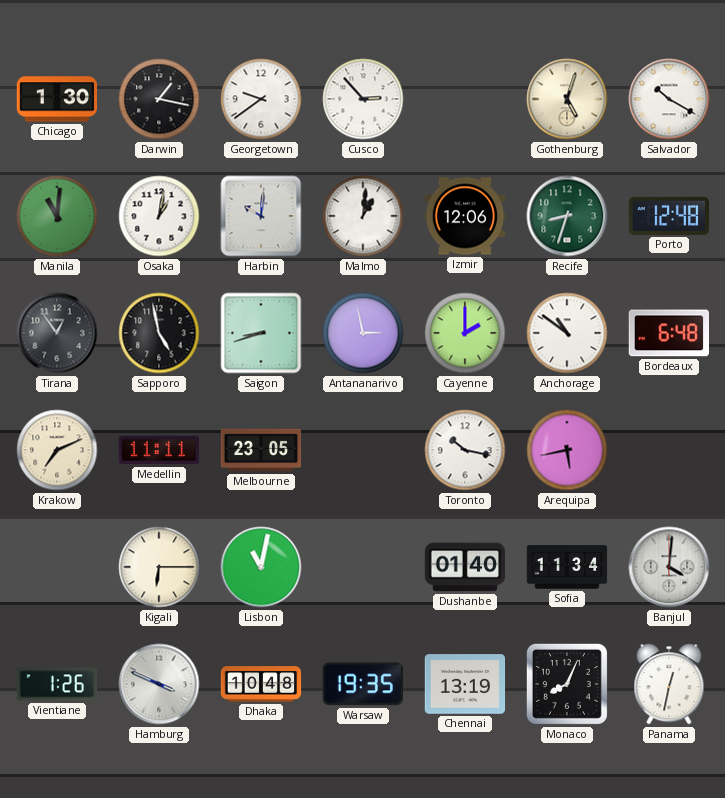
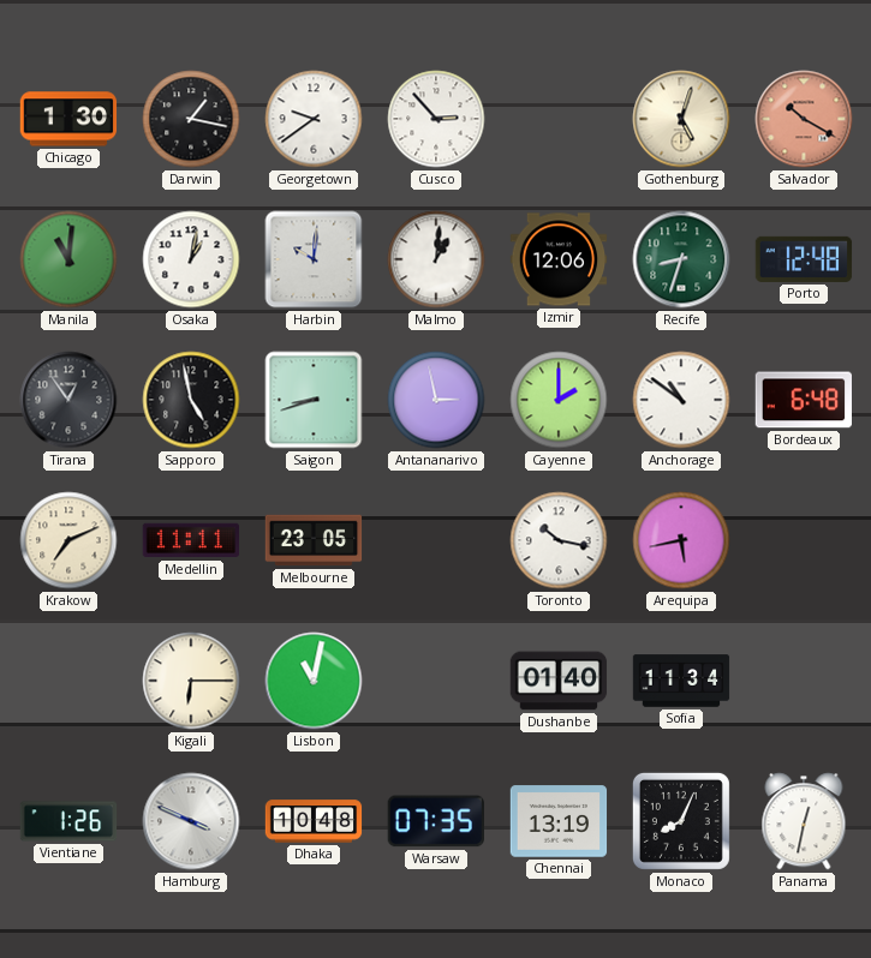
Salvador dial: white -> salmon (804, 119)
Banjul: 4:01 -> none (669, 567)
Warsaw: 19:35 -> 07:35 (436, 821)
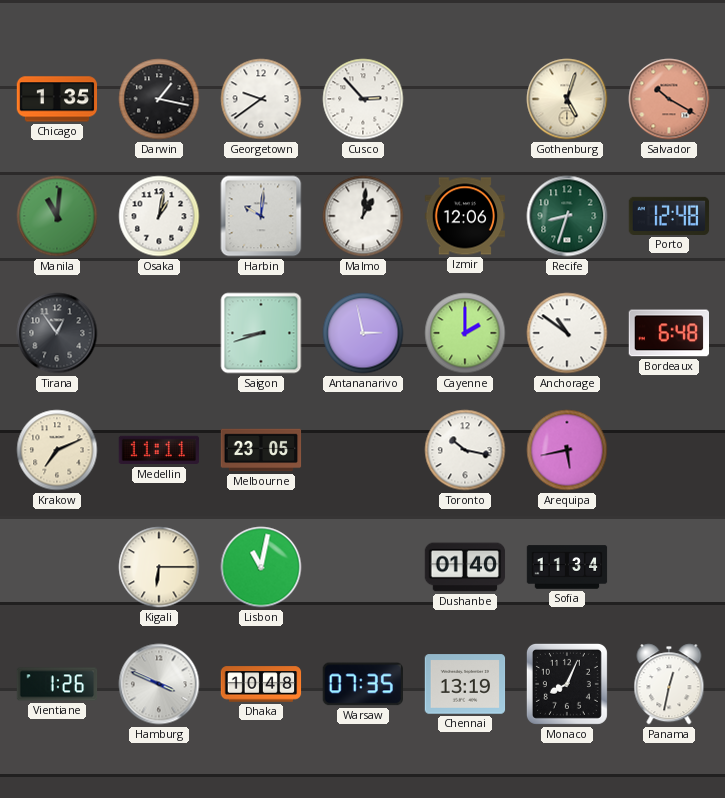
Chicago: 1:30 -> 1:35 (57, 99)
Sapporo: 4:58 -> none (191, 400)
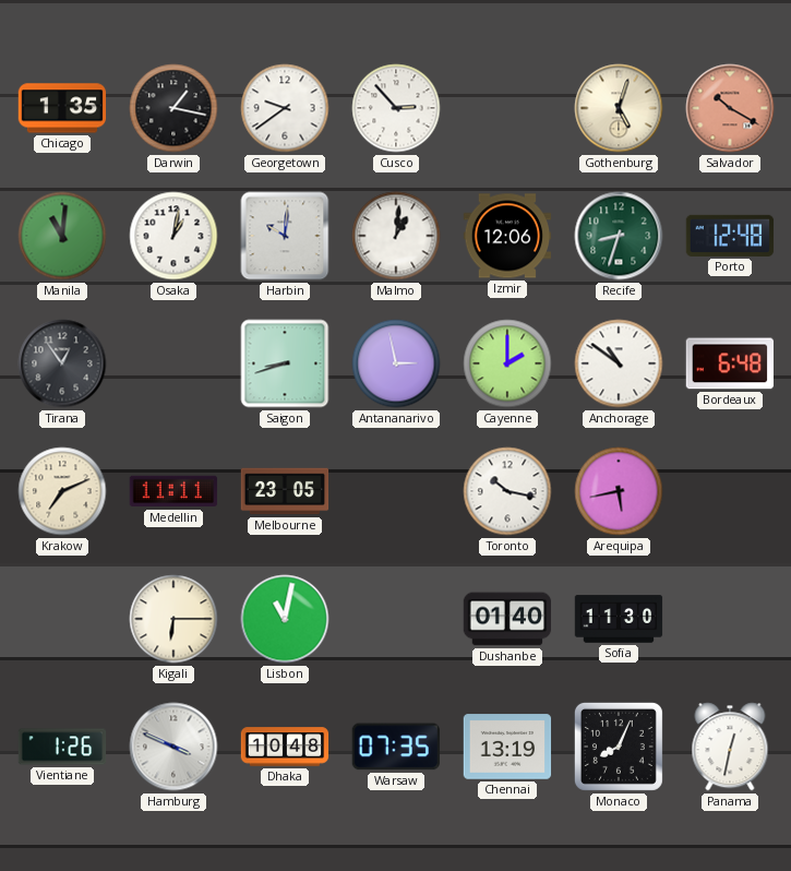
Sofia: 11:34 -> 11:30 (619, 619)
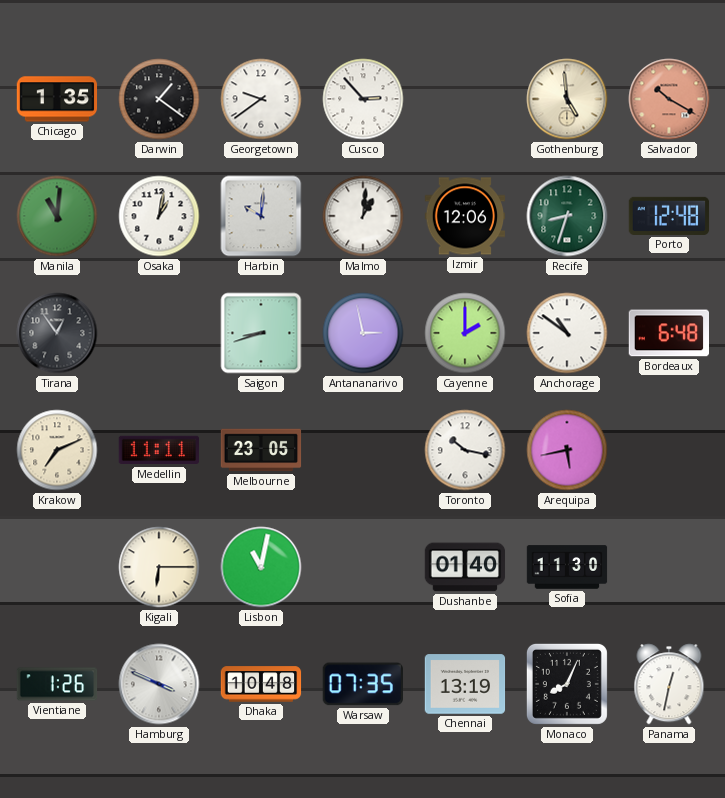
Darwin: 1:17 -> 1:21 (159, 99)
Gothenburg: 5:03 -> 4:59 (567, 99)
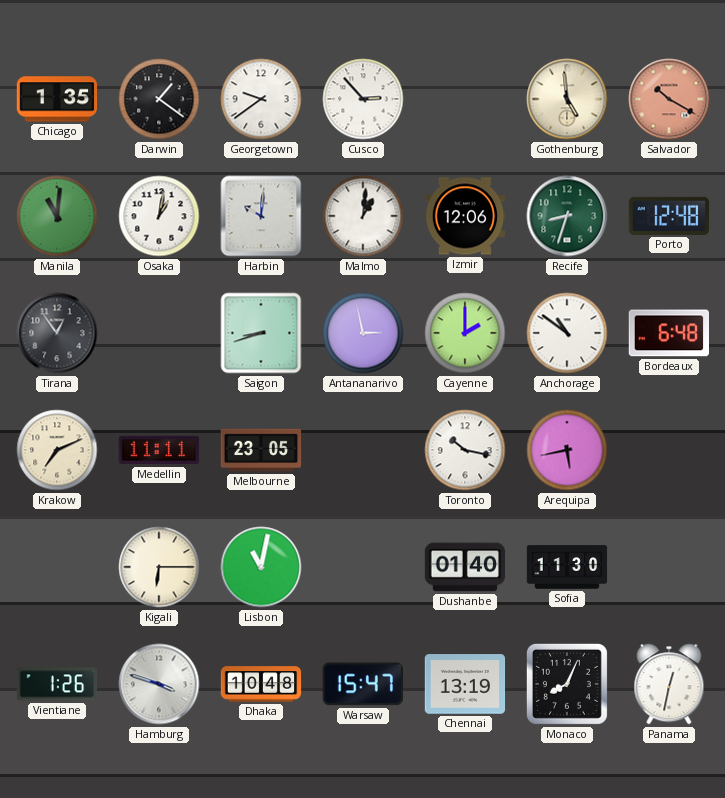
Hamburg: 3:49 -> 3:48 (159, 684)
Warsaw: 07:35 -> 15:47 (363, 684)
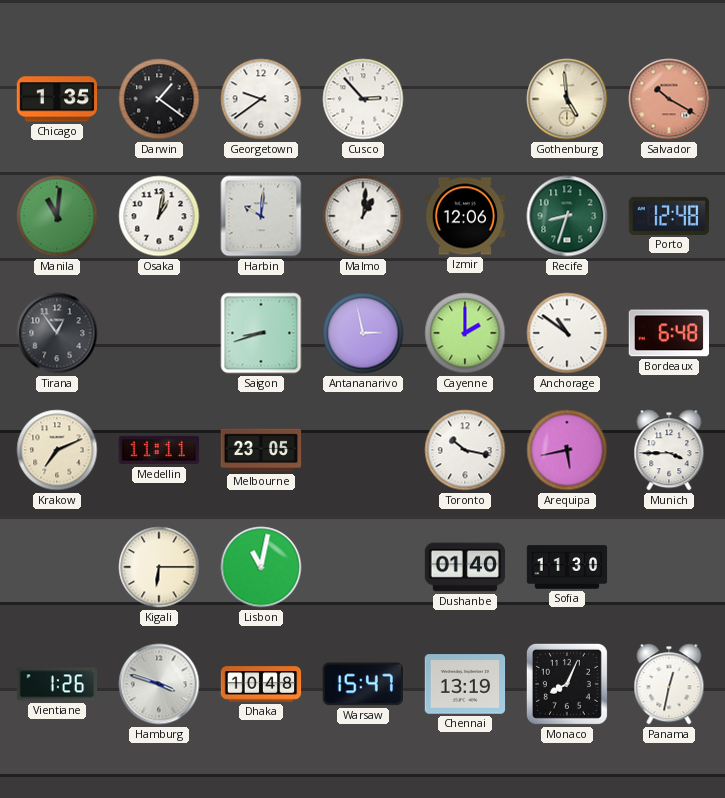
Munich: none -> 3:45 (669, 450)
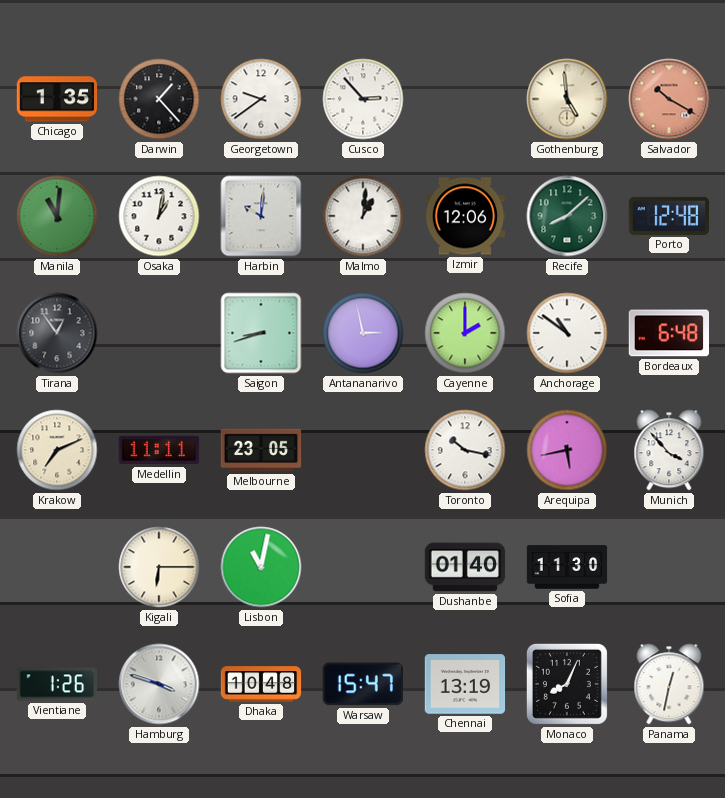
Darwin: 1:21 -> 1:23 (159, 99)
Recife: 8:33 -> 8:08 (567, 216)
Munich: 3:45 -> 3:53 (669, 450)
